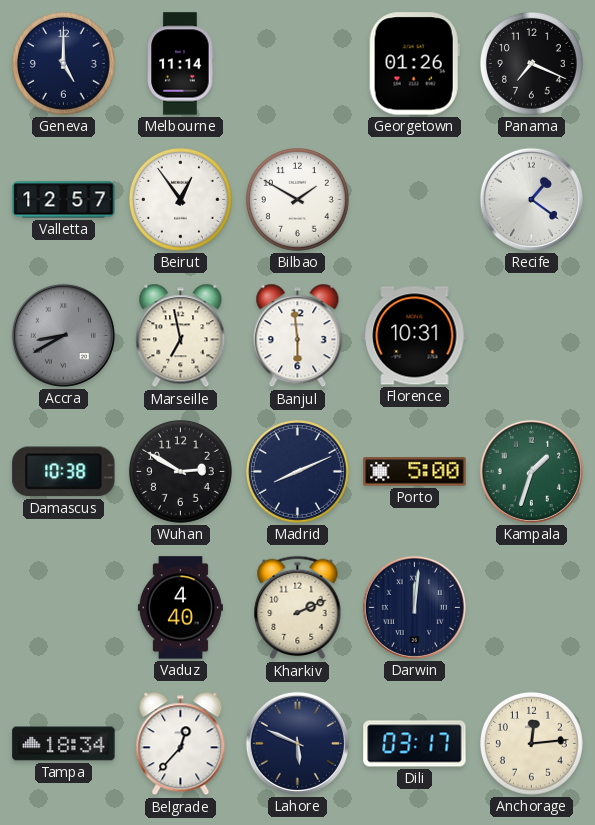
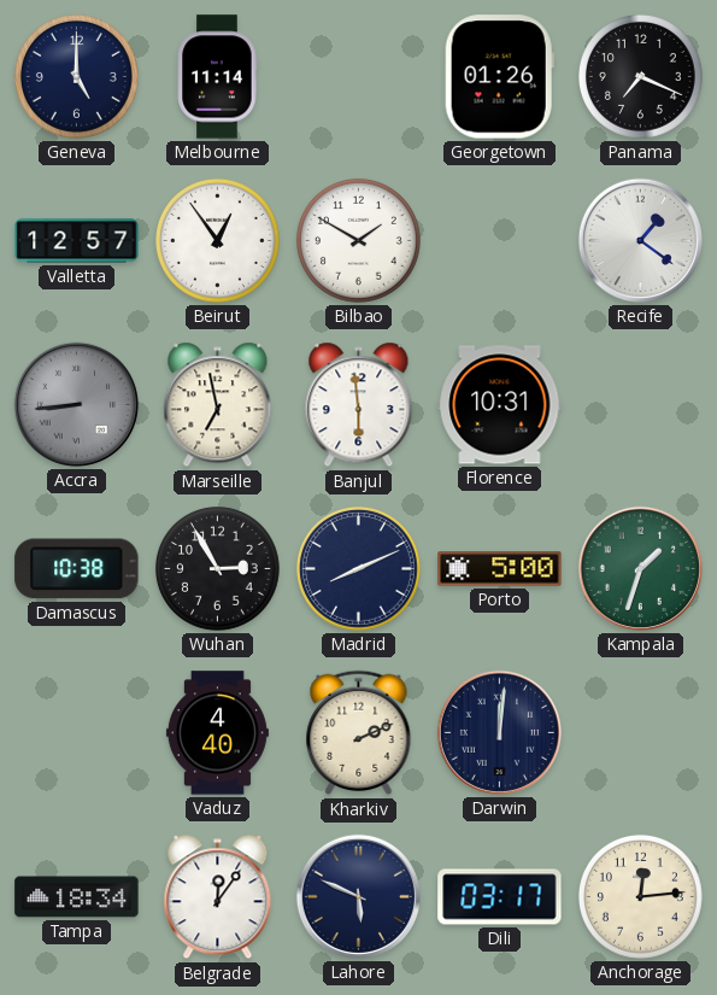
Accra: 8:40 -> 8:44 (76, 404)
Wuhan: 2:50 -> 2:55 (217, 568)
Belgrade: 12:37 -> 12:06 (218, 897)
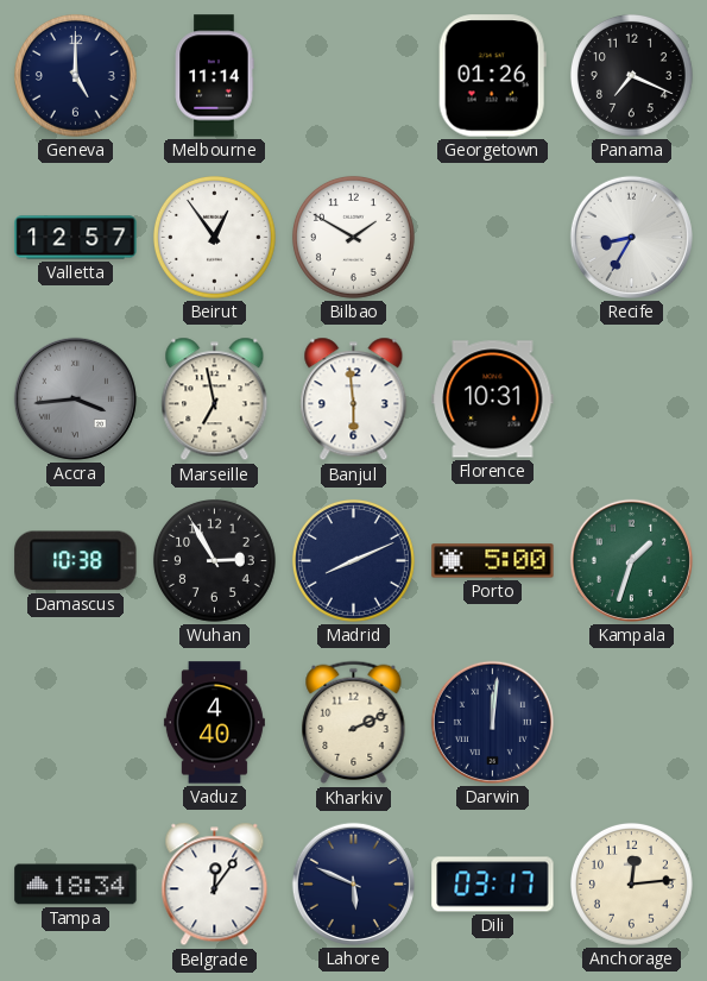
Recife: 1:21 -> 8:35 (631, 237)
Accra: 8:44 -> 3:44 (75, 398)
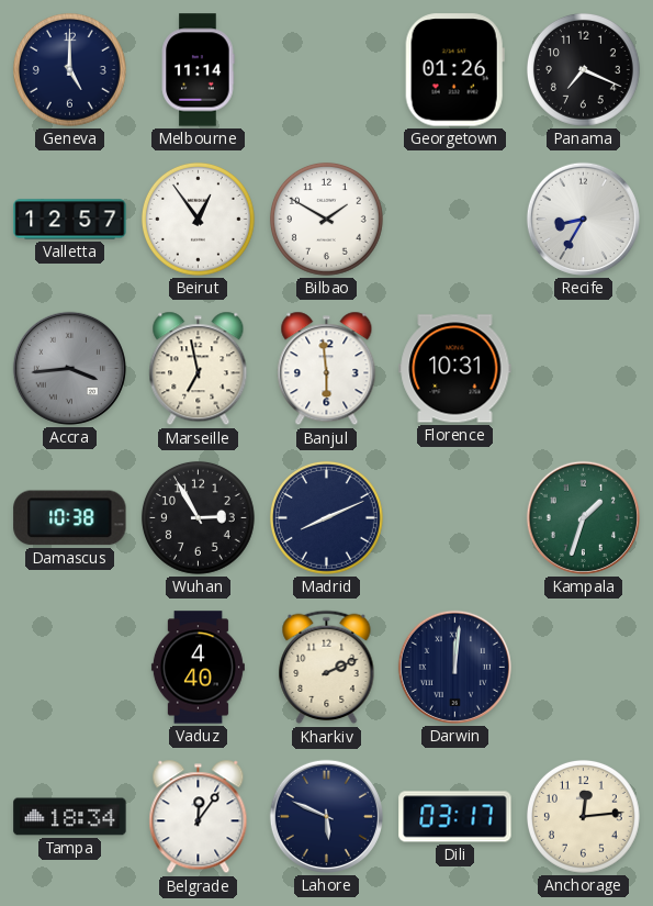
Porto: 5:00 -> none (493, 561)
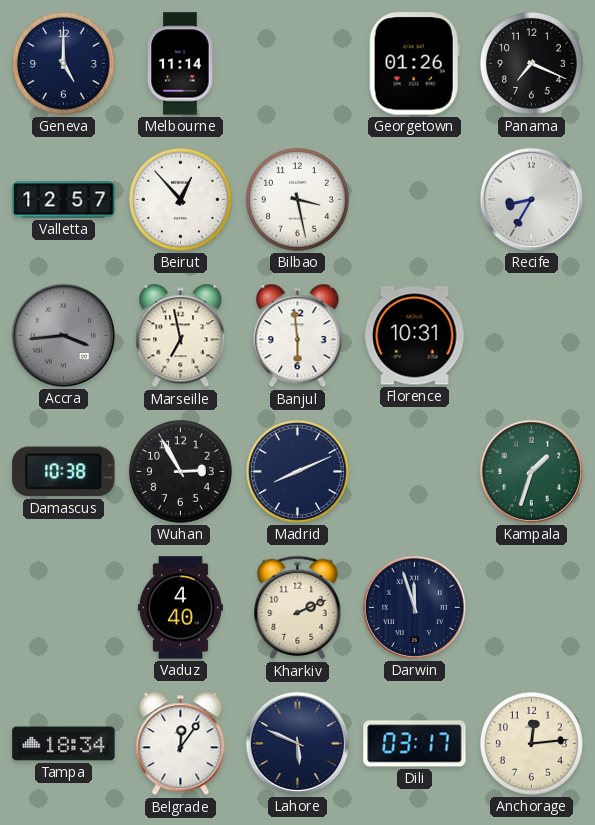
Beirut: 12:54 -> 12:53 (180, 199)
Bilbao: 1:50 -> 3:28 (297, 199)
Darwin: 12:01 -> 11:57 (414, 607)
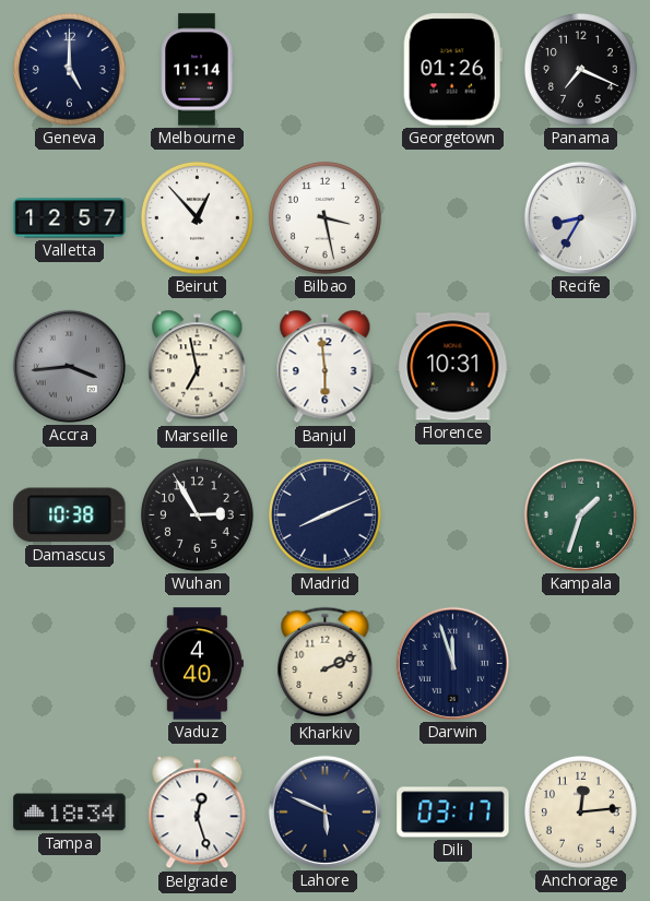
Belgrade: 12:06 -> 12:27 (198, 813)
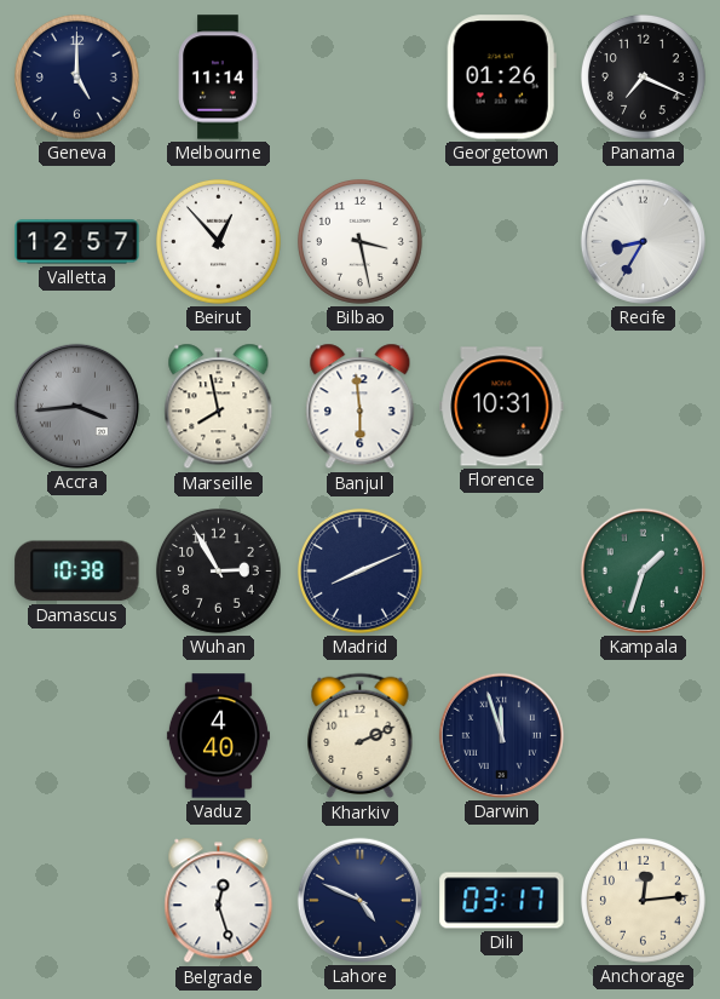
Marseille: 6:58 -> 7:58 (219, 407)
Tampa: 18:34 -> none (70, 813)
Lahore: 5:49 -> 4:49 (359, 900)
